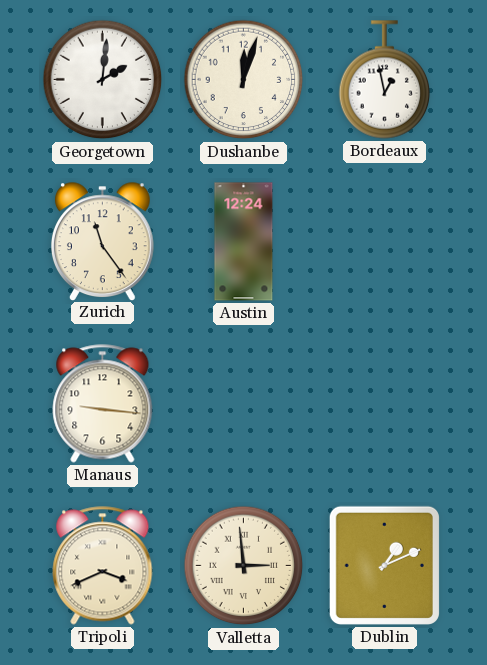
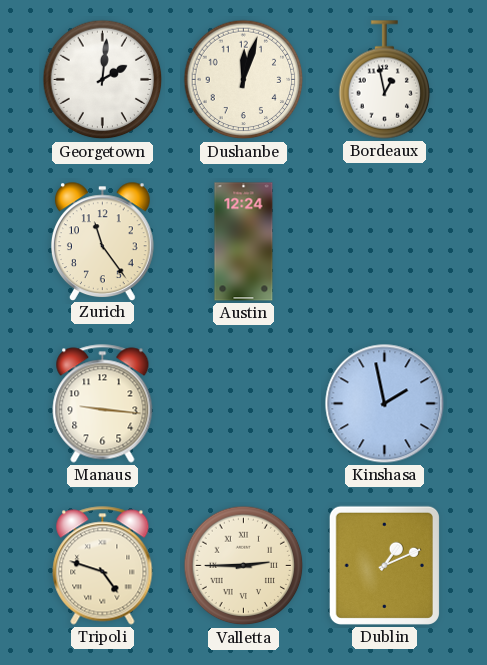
Kinshasa: none -> 1:58 (385, 404)
Tripoli: 3:41 -> 4:48 (103, 566)
Valletta: 2:59 -> 2:45 (244, 566)
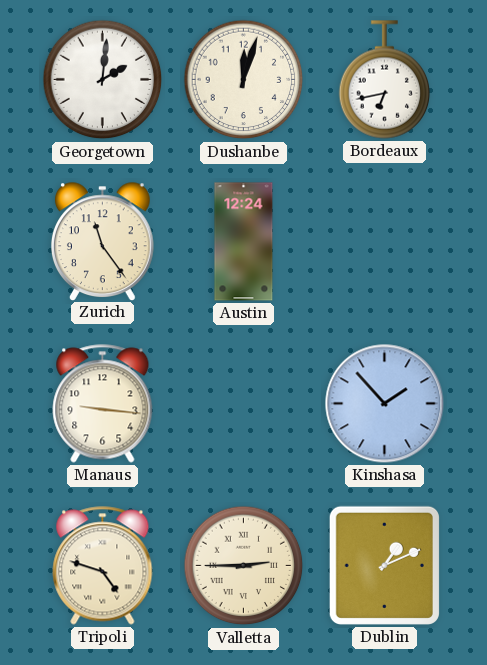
Bordeaux: 12:58 -> 6:43 (385, 80)
Kinshasa: 1:58 -> 1:53 (385, 404)
